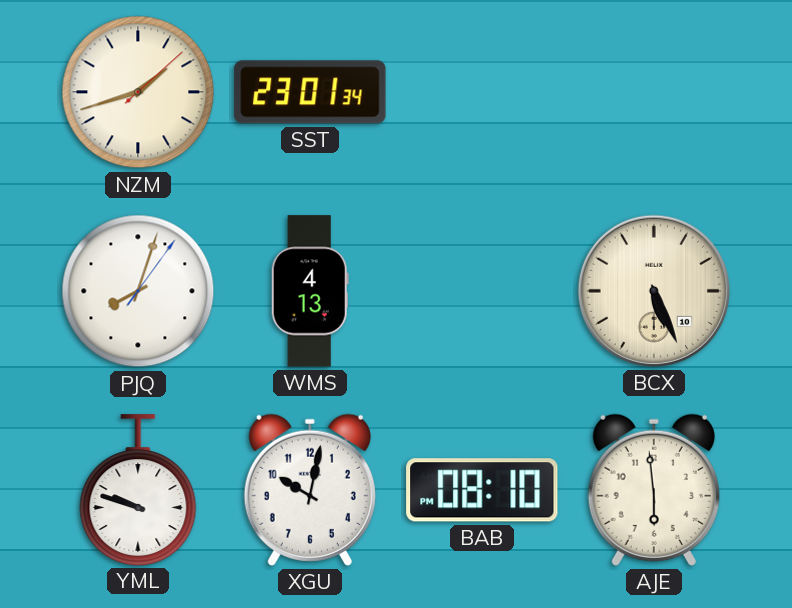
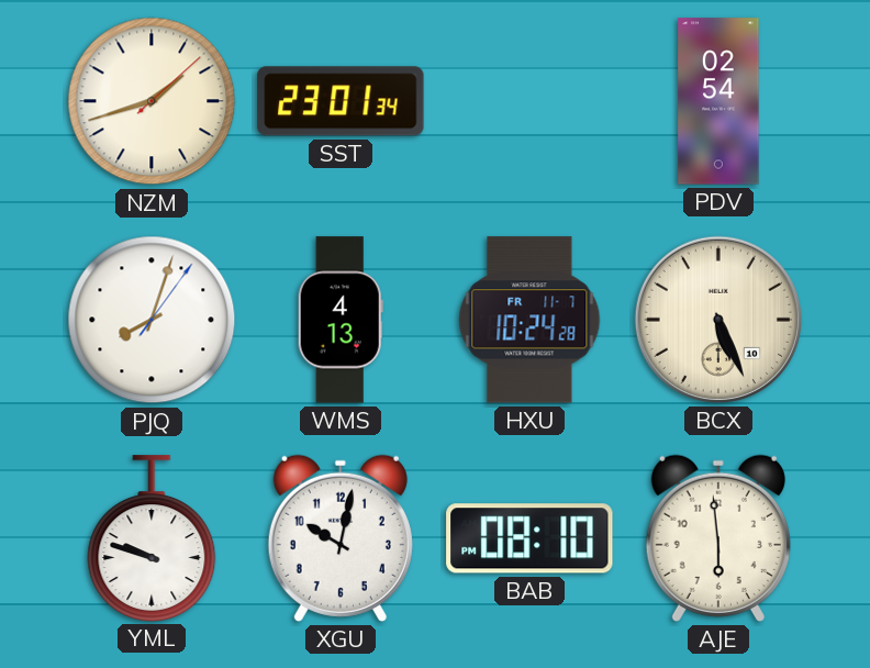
PDV: none -> 02:54 (718, 101)
HXU: none -> 10:24 (529, 320)
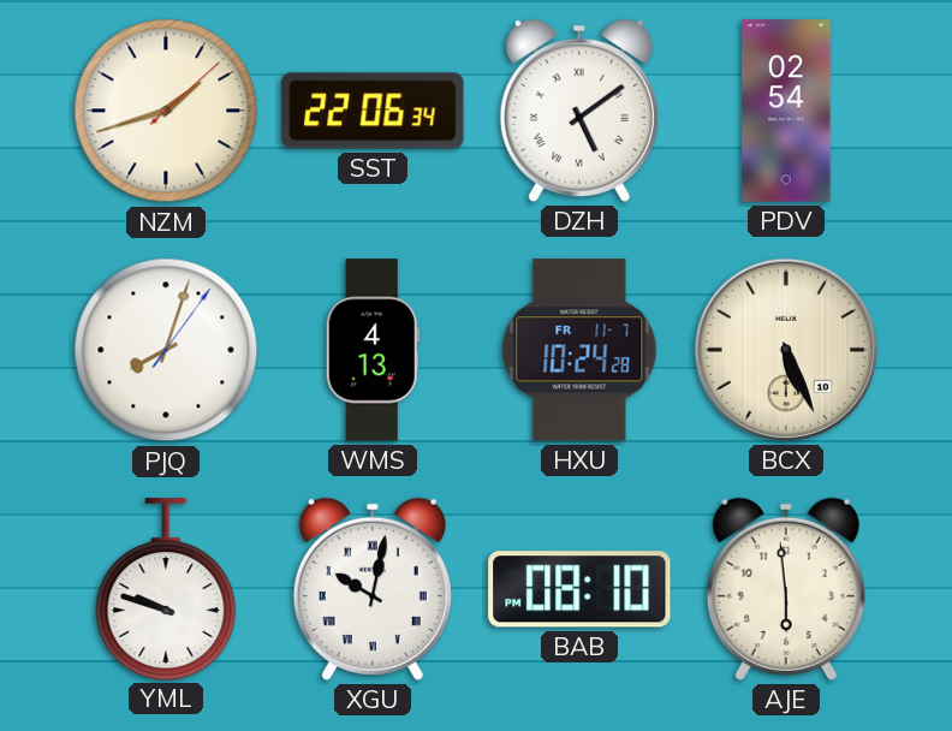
SST: 23:01 -> 22:06 (373, 111)
DZH: none -> 5:09 (579, 111)
XGU numerals: Arabic -> Roman (373, 589)
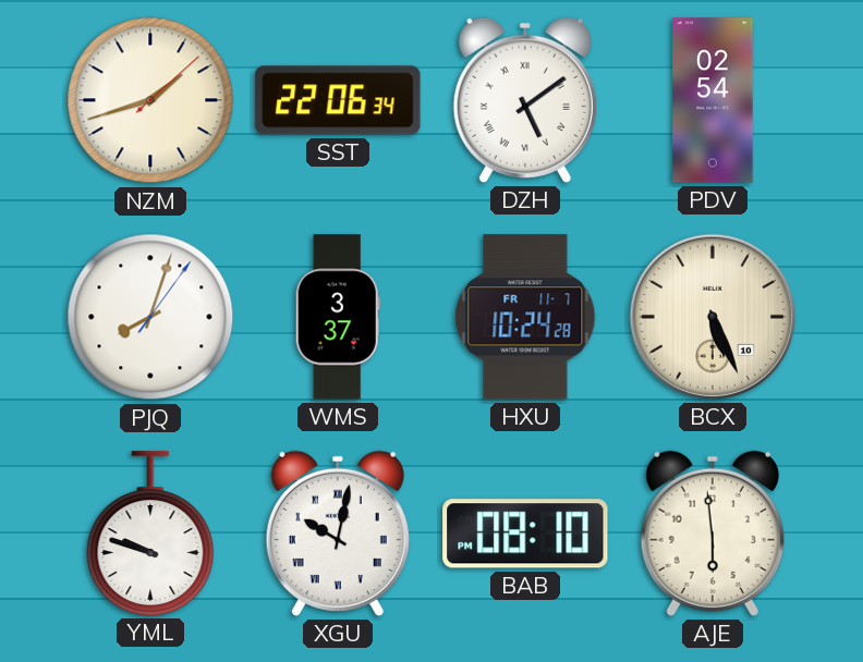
WMS: 4:13 -> 3:37 (338, 317)
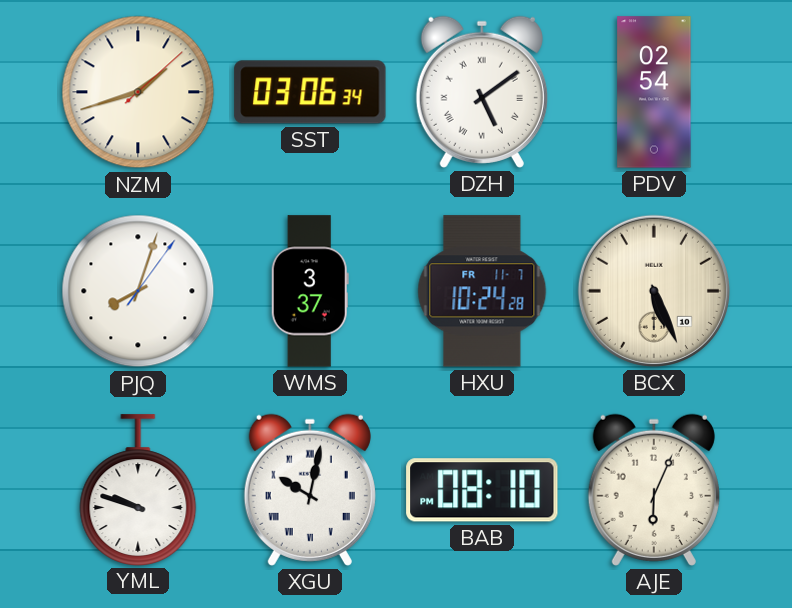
SST: 22:06 -> 03:06 (310, 92)
AJE: 5:59 -> 6:04 (654, 490)
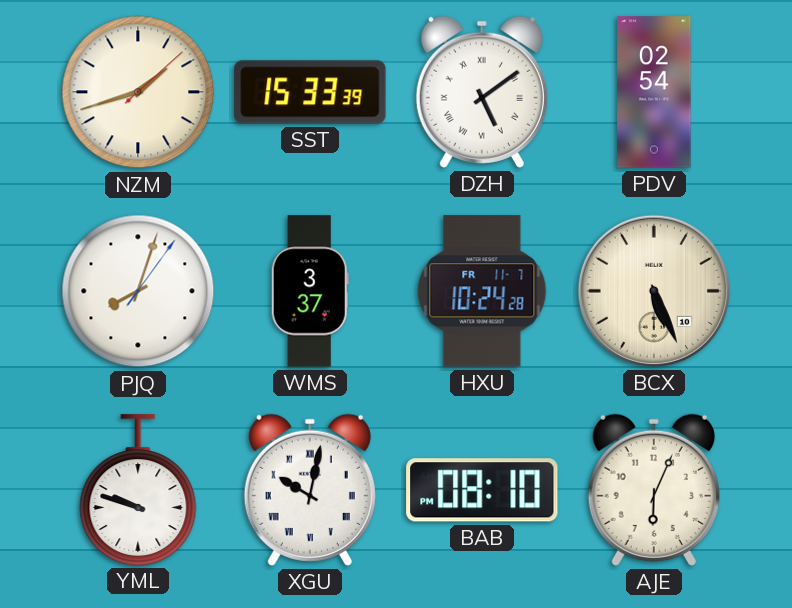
SST: 03:06 -> 15:33 (310, 92)
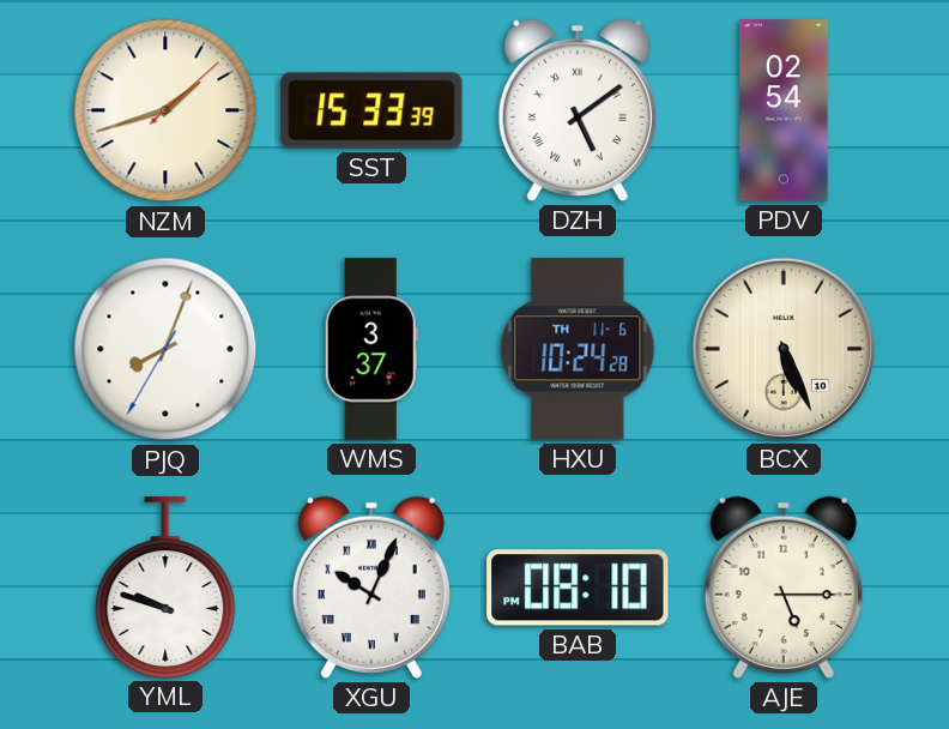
PJQ: 8:03:06 -> 8:03:35 (165, 349)
HXU date: FR 11-7 -> TH 11-6 (578, 349)
XGU: 10:02 -> 10:04 (371, 588)
AJE: 6:04 -> 5:15 (784, 588)
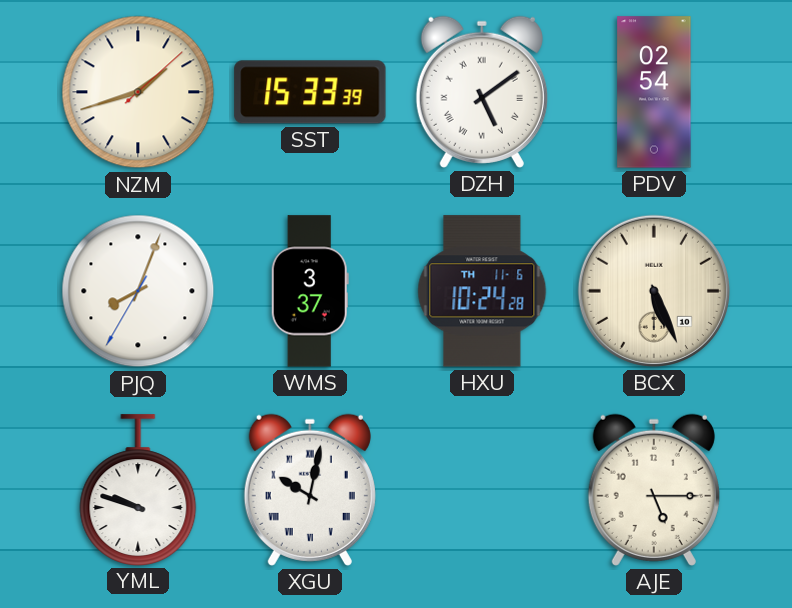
XGU: 10:04 -> 10:02 (310, 490)
BAB: 08:10 -> none (578, 588)
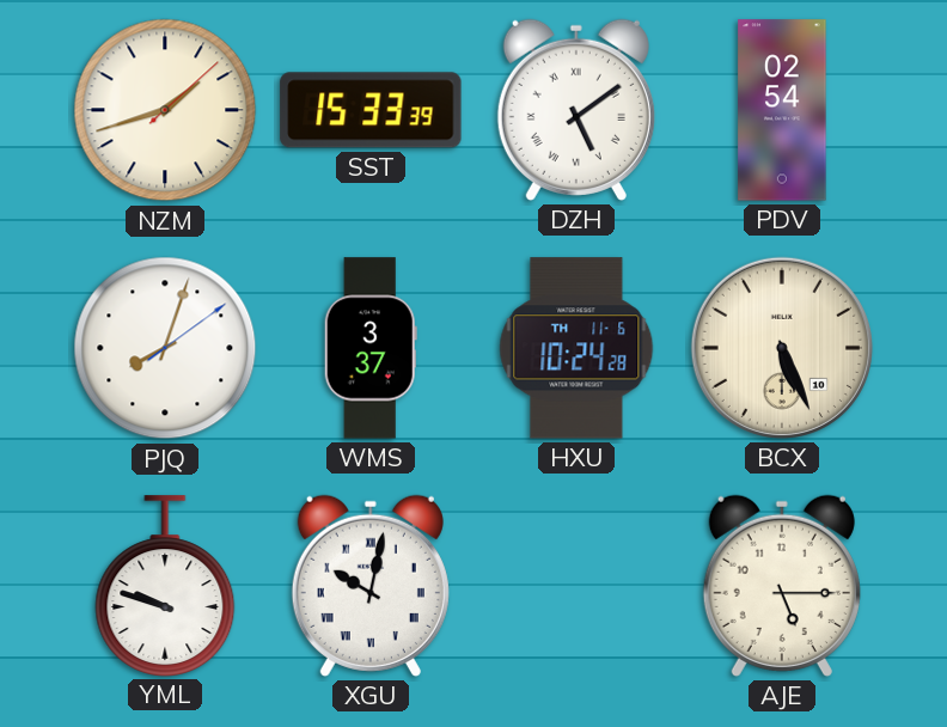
PJQ: 8:03:35 -> 8:03:09 (165, 348)
